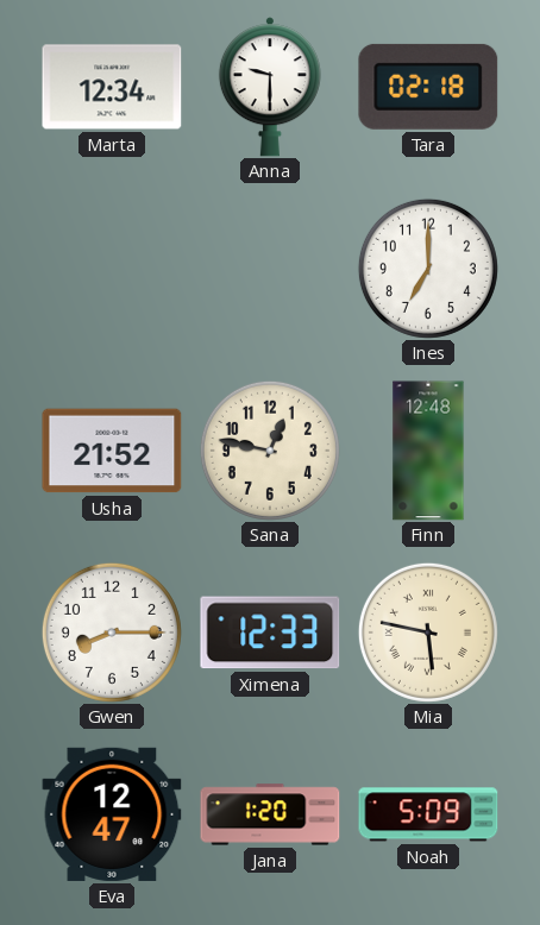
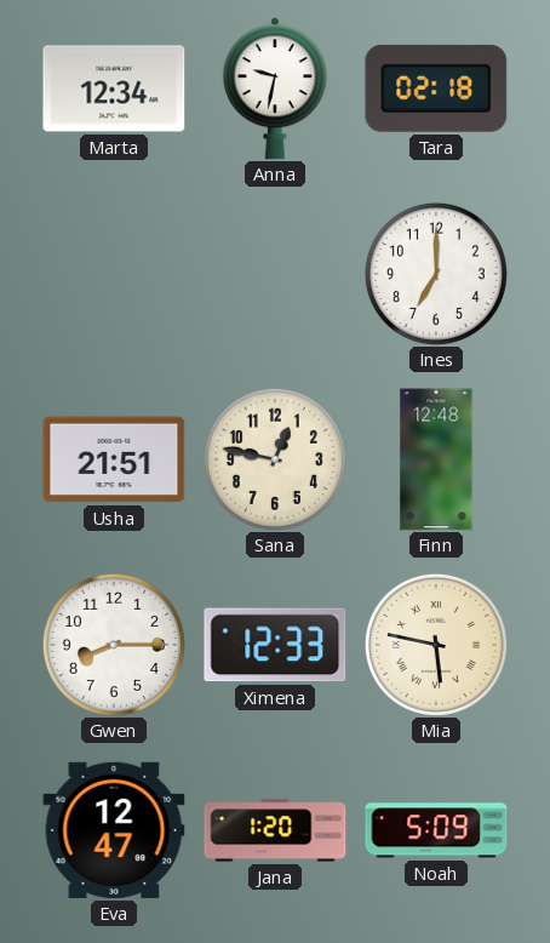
Anna: 9:30 -> 9:32 (275, 88)
Usha: 21:52 -> 21:51 (114, 459)
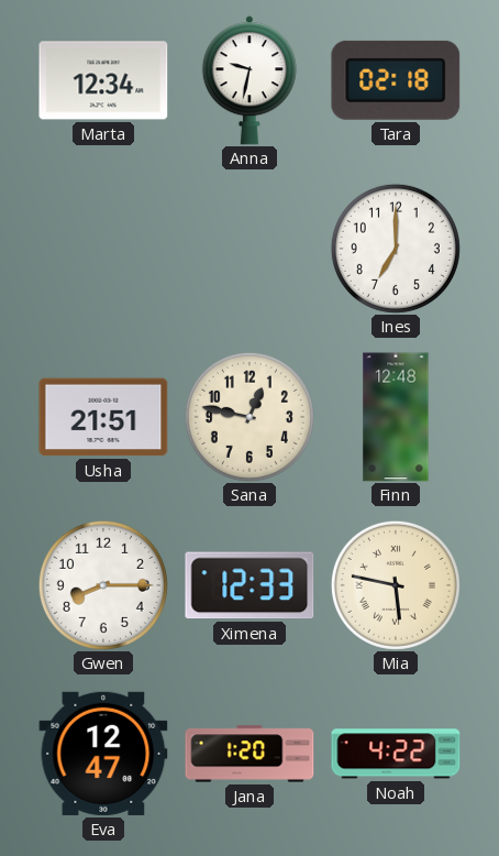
Noah: 5:09 -> 4:22 (396, 754)
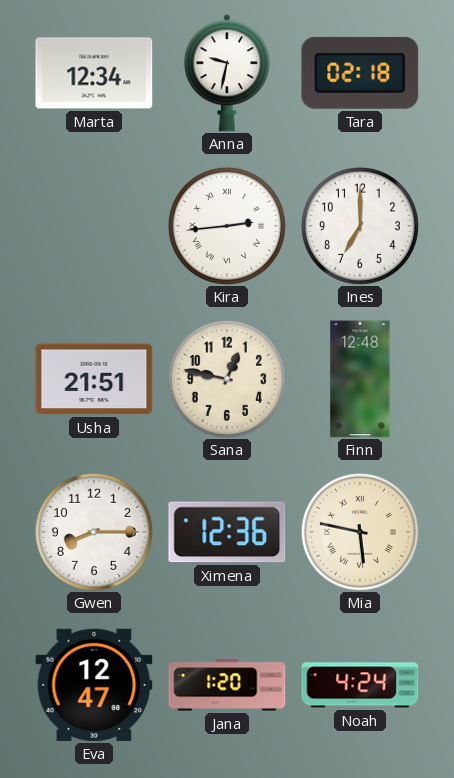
Kira: none -> 2:44 (227, 226)
Ximena: 12:33 -> 12:36 (227, 532)
Noah: 4:22 -> 4:24 (360, 685)
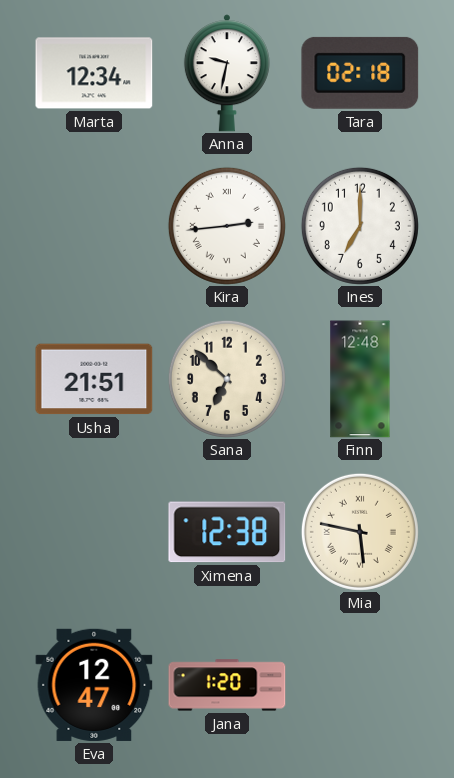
Sana: 12:47 -> 6:52 (227, 379)
Gwen: 8:15 -> none (94, 532)
Ximena: 12:36 -> 12:38 (227, 532)
Noah: 4:24 -> none (360, 685)
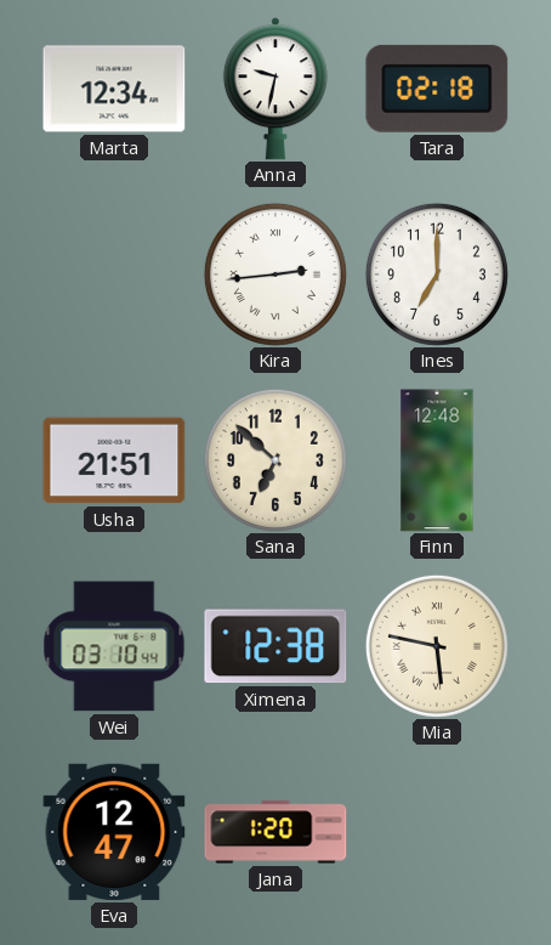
Wei: none -> 03:10 (114, 646)
